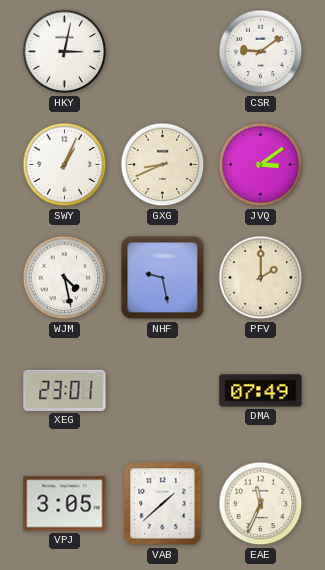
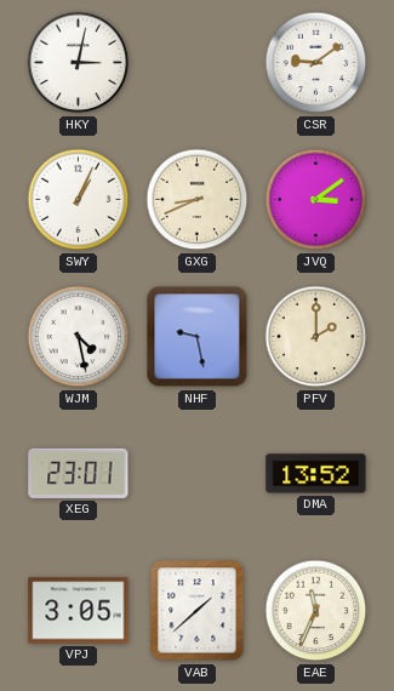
DMA: 07:49 -> 13:52 (316, 474)
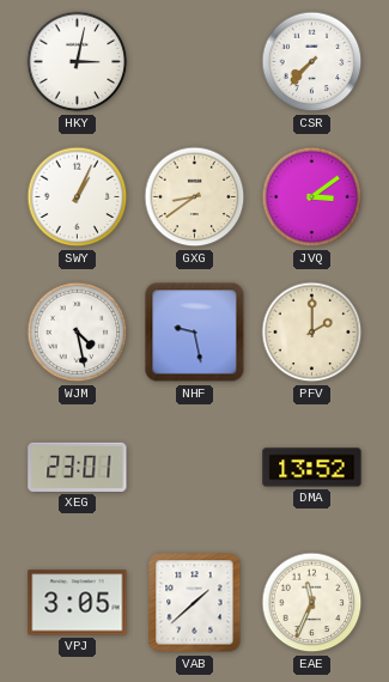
CSR: 9:09 -> 7:37 (312, 62)
GXG: 8:41 -> 8:39 (195, 197)
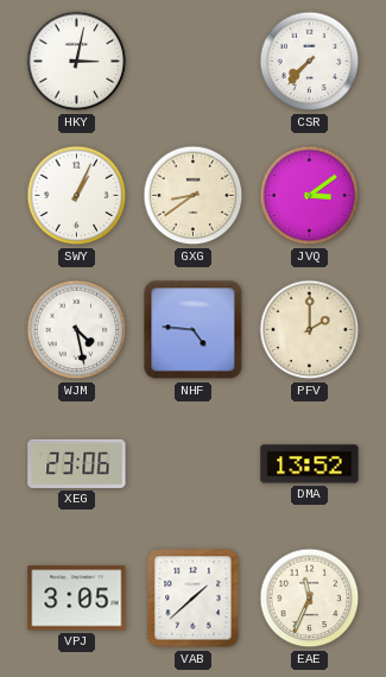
NHF: 9:28 -> 4:46 (194, 330)
XEG: 23:01 -> 23:06 (77, 463)
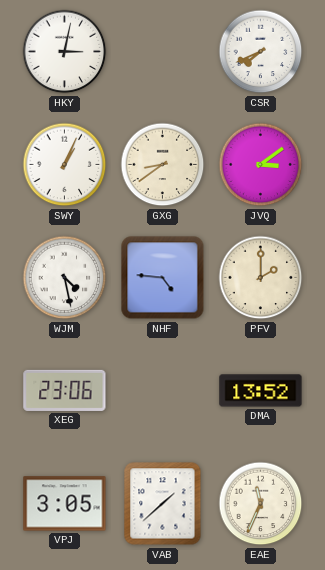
CSR: 7:37 -> 7:41 (261, 52)
